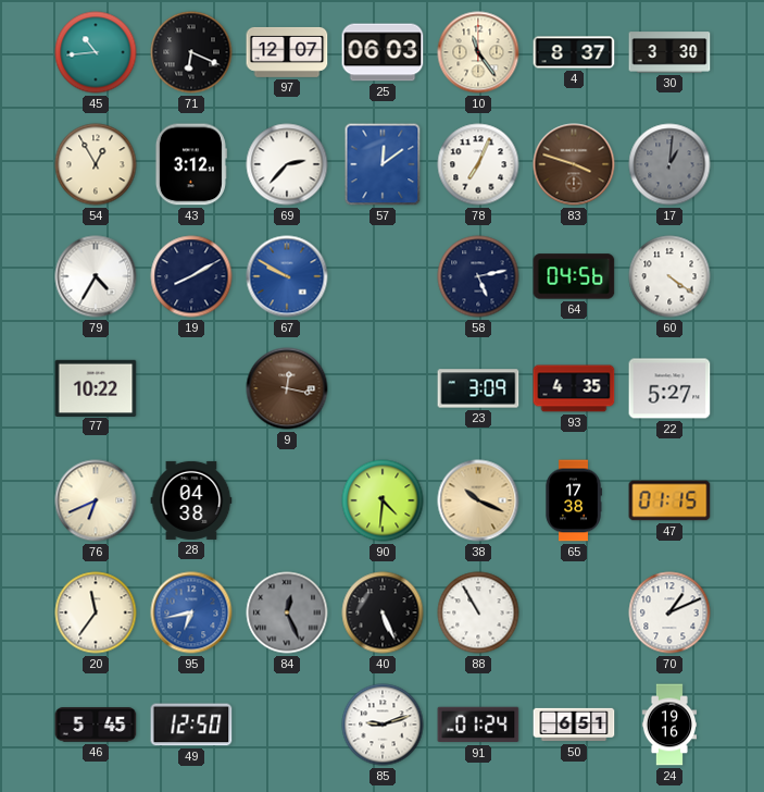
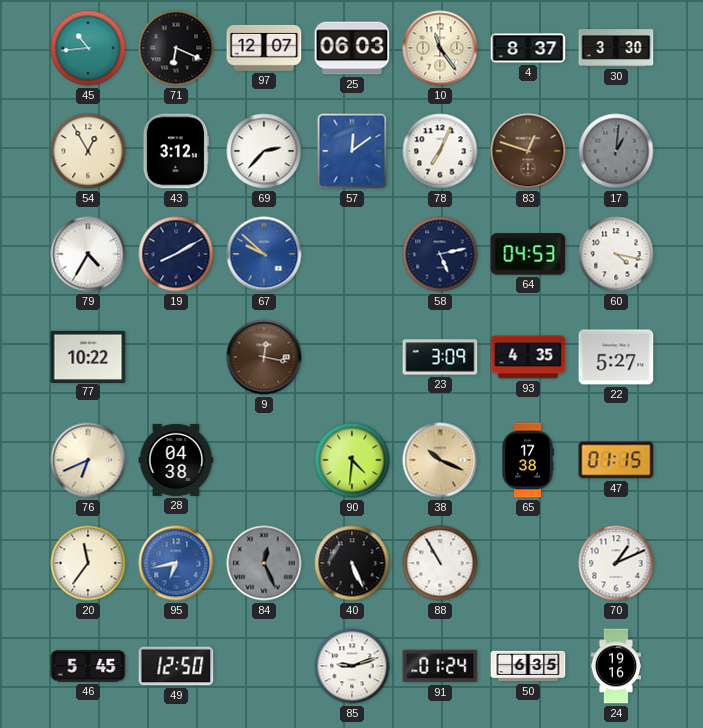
83: 3:48 -> 12:48 (528, 151)
67: 9:50 -> 9:52 (264, 254)
64: 04:56 -> 04:53 (528, 254)
60: 4:21 -> 4:17 (616, 254)
50: 6:51 -> 6:35 (528, 666)
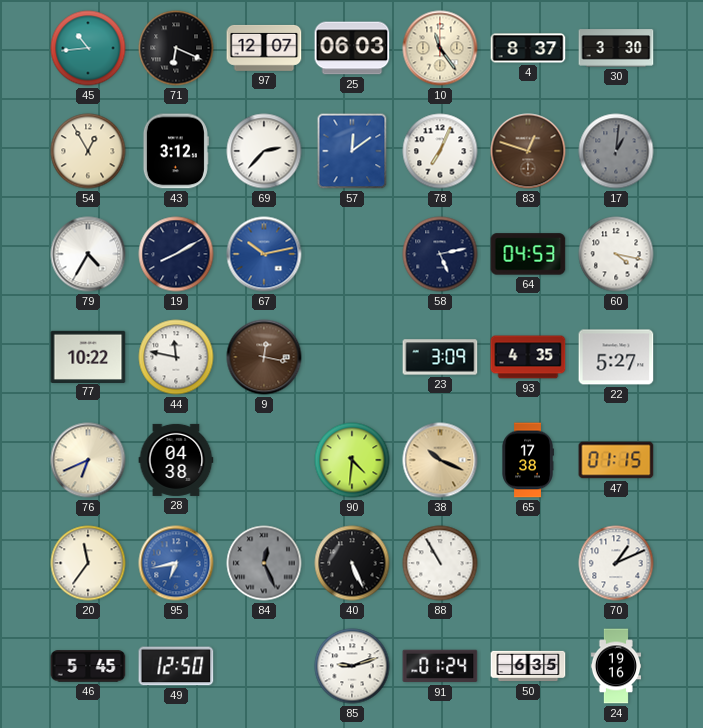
67: 9:52 -> 10:13 (264, 254)
44: none -> 11:47 (176, 357)
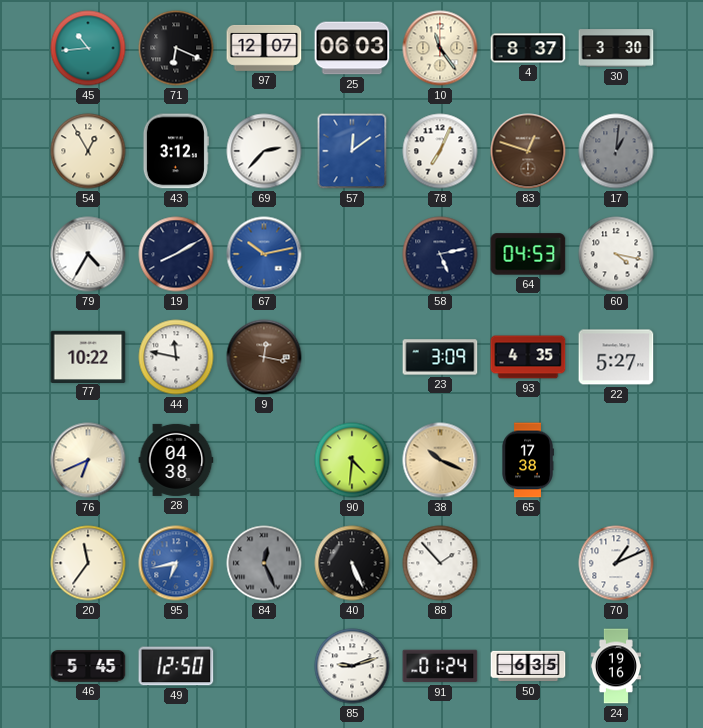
47: 01:15 -> none (616, 460)
88: 10:55 -> 1:53 (440, 563)
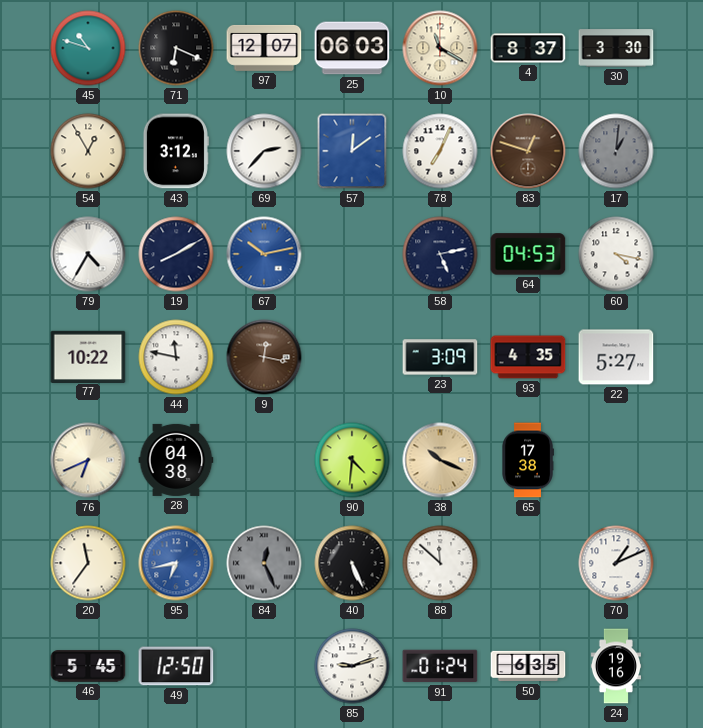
45: 10:44 -> 10:48 (88, 48)
10: 11:24 -> 11:20 (440, 48)
88: 1:53 -> 11:52 (440, 563)
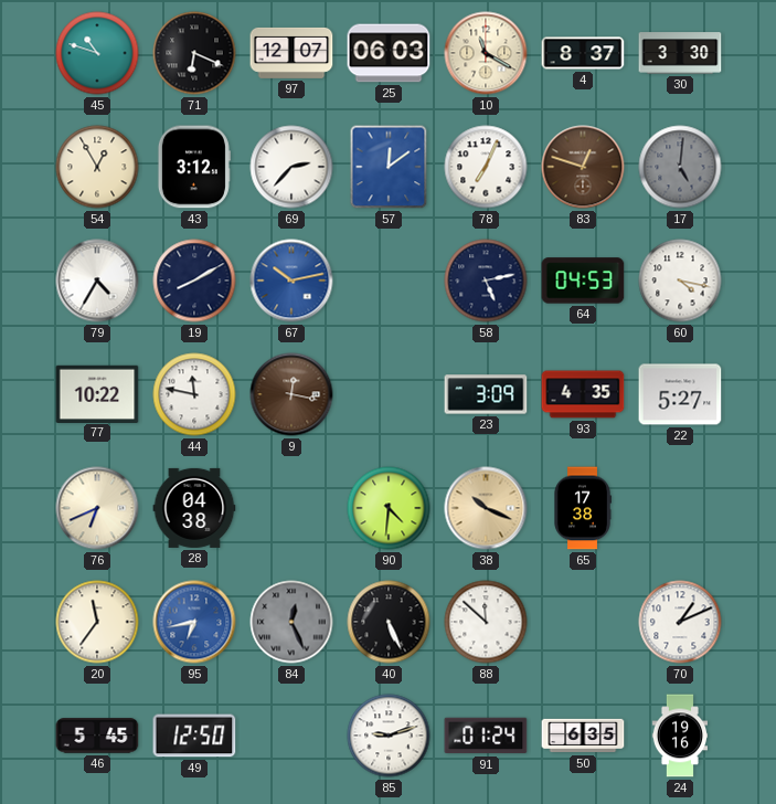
17: 1:01 -> 5:01 (680, 167)
